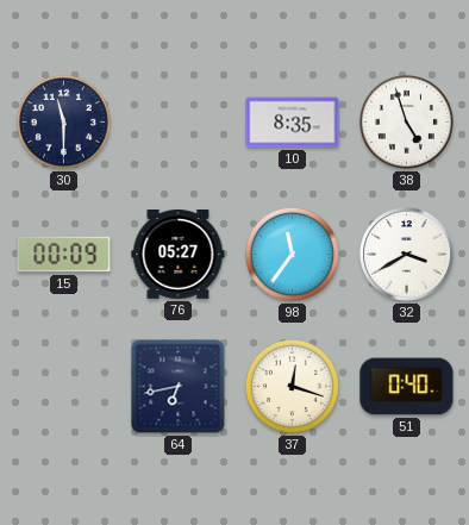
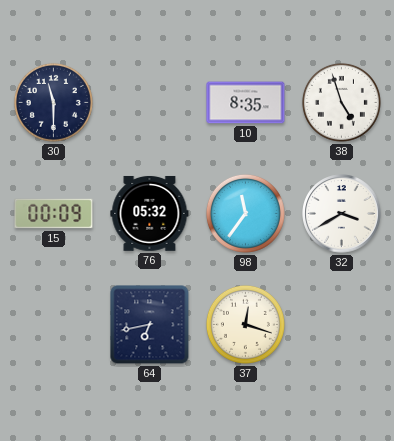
76: 05:27 -> 05:32 (150, 214)
51: 0:40 -> none (407, 387)
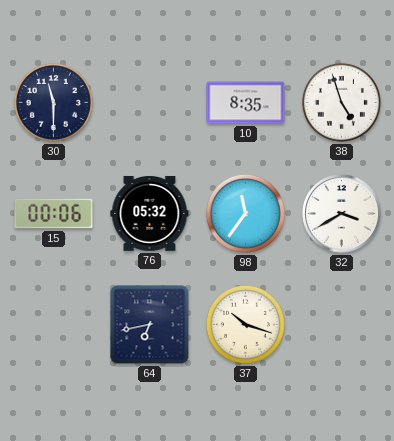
15: 00:09 -> 00:06 (54, 214)
37: 12:18 -> 10:18 (245, 324)
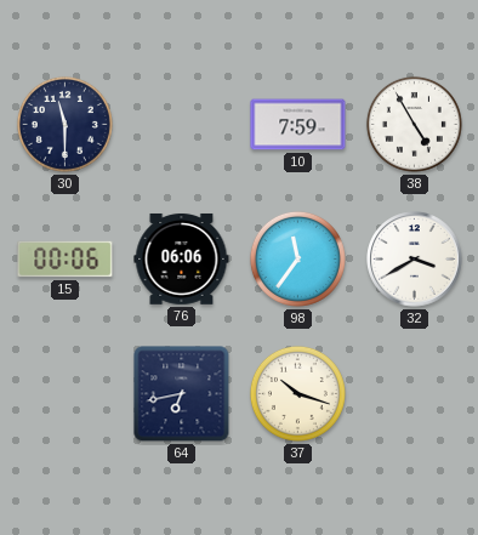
10: 8:35 -> 7:59 (298, 125)
38: 4:57 -> 4:55 (414, 124)
76: 05:32 -> 06:06 (182, 260)
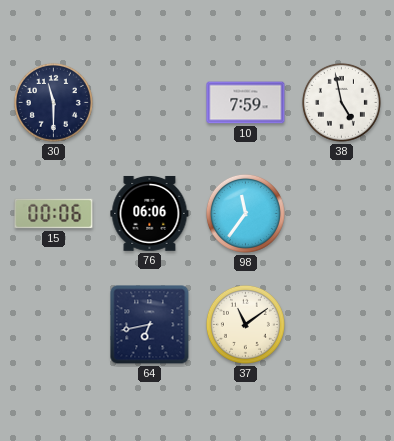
38: 4:55 -> 4:58 (341, 102)
32: 3:40 -> none (415, 260)
37: 10:18 -> 11:09 (245, 324)
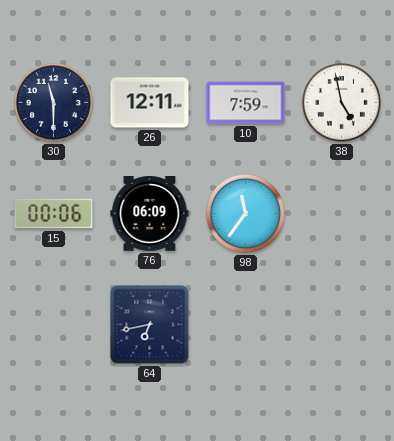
26: none -> 12:11 (150, 103)
76: 06:06 -> 06:09 (150, 214)
37: 11:09 -> none (245, 324)
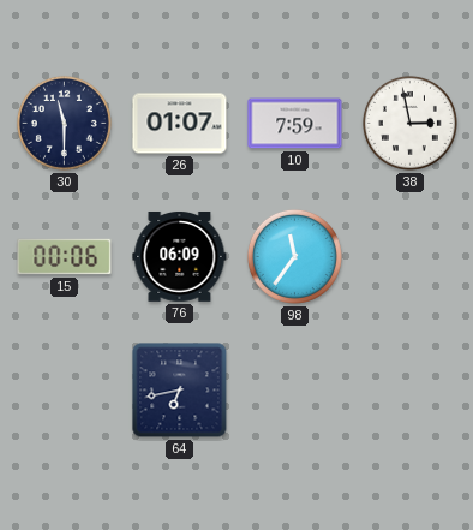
26: 12:11 -> 01:07 (180, 124)
38: 4:58 -> 2:58 (409, 123)
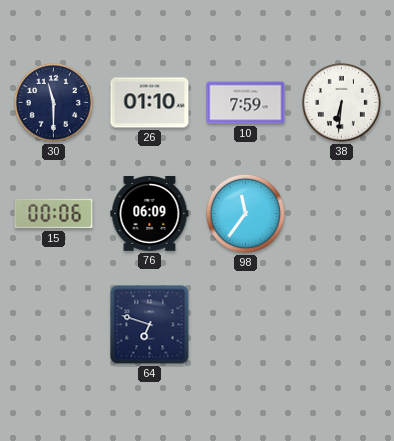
26: 01:07 -> 01:10 (150, 103)
38: 2:58 -> 6:31 (341, 102)
64: 6:43 -> 6:48 (150, 325)
